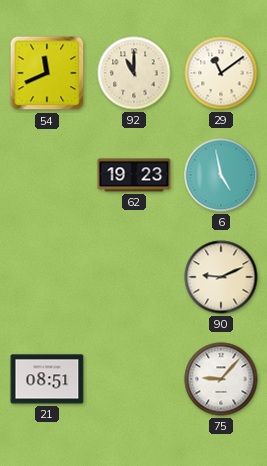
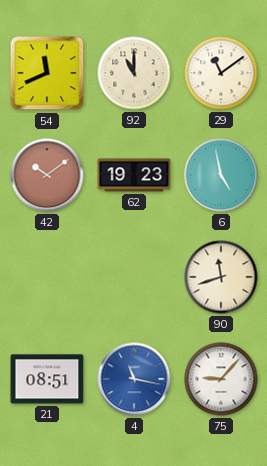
42: none -> 10:09 (47, 175)
90: 9:11 -> 11:42 (221, 277)
4: none -> 11:17 (134, 379)
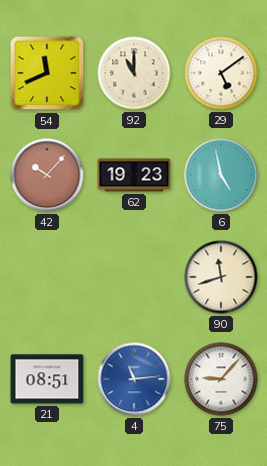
29: 11:09 -> 5:09 (221, 73)
42: 10:09 -> 10:07 (47, 175)
4: 11:17 -> 11:14 (134, 379)
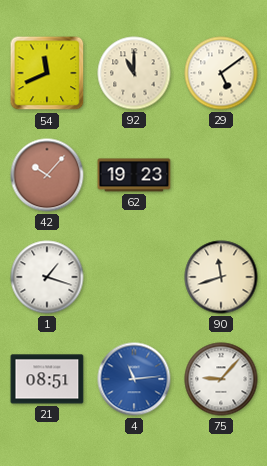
6: 4:58 -> none (221, 175)
1: none -> 1:18 (47, 277)
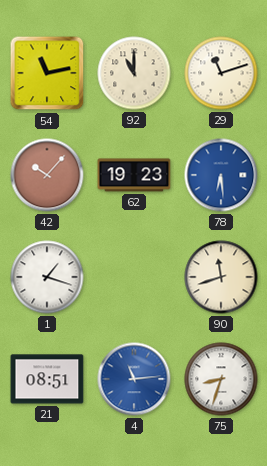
54: 11:41 -> 11:13 (47, 73)
29: 5:09 -> 11:12 (221, 73)
78: none -> 6:29 (221, 175)
75: 9:07 -> 8:33 (221, 379)
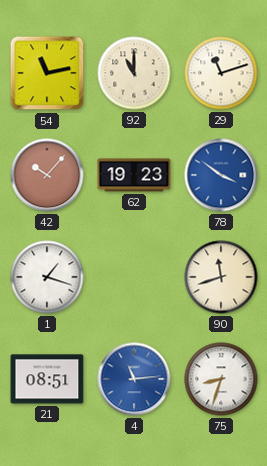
78: 6:29 -> 3:51 (221, 175)
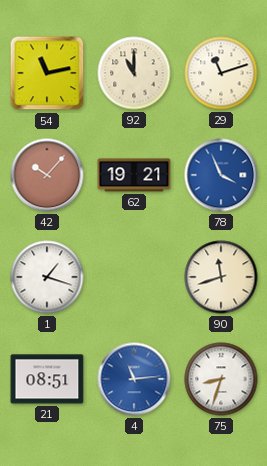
62: 19:23 -> 19:21 (134, 175)
78: 3:51 -> 3:56 (221, 175)
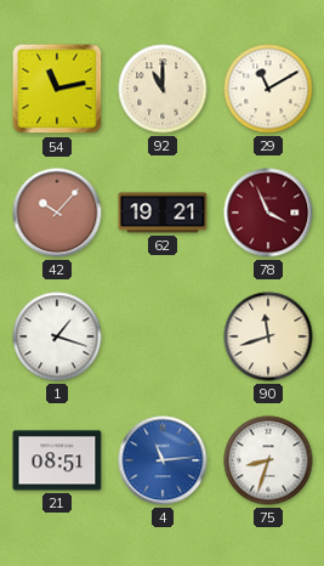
29: 11:12 -> 11:10 (268, 89)
78 dial: blue -> burgundy (268, 213)
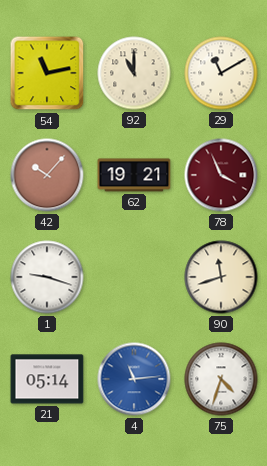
1: 1:18 -> 9:18 (47, 277)
21: 08:51 -> 05:14 (47, 379)
75: 8:33 -> 4:33 (221, 379)
